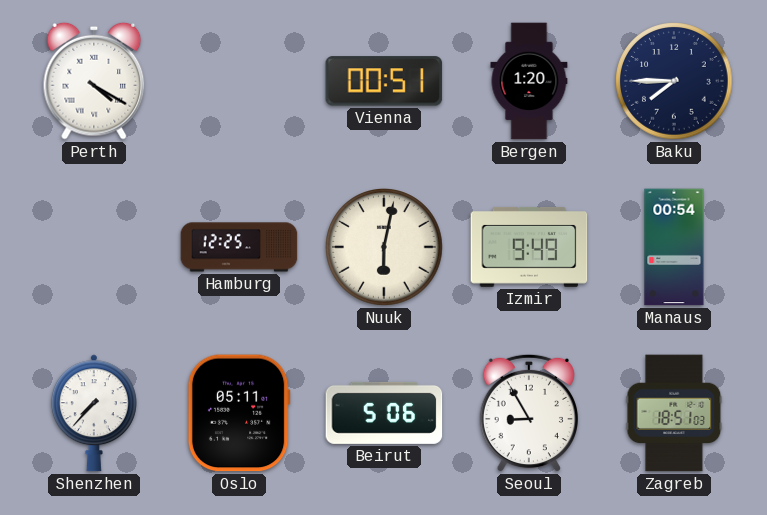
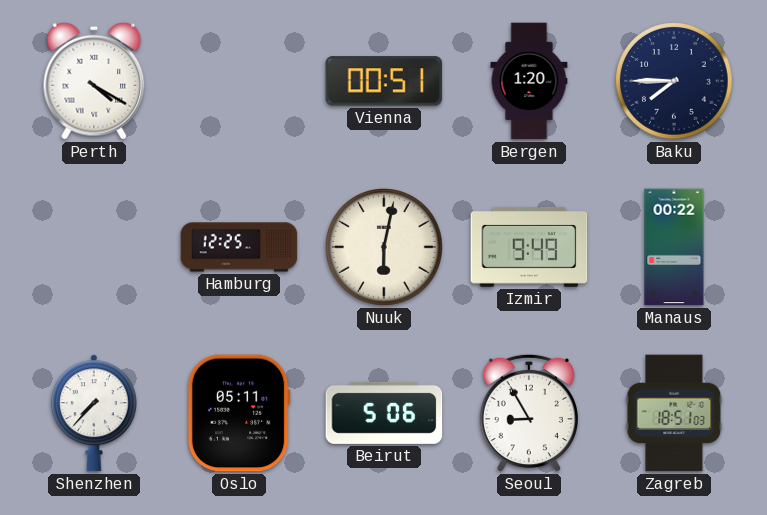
Manaus: 00:54 -> 00:22 (674, 247)
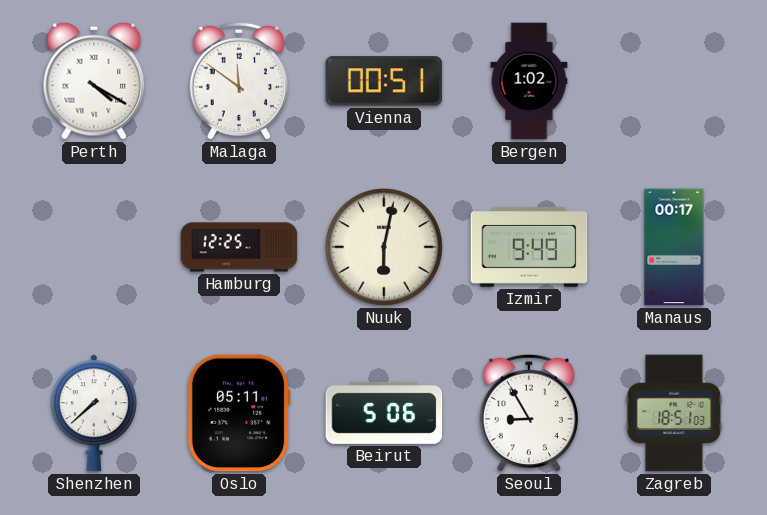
Malaga: none -> 11:51 (239, 81)
Bergen: 1:20 -> 1:02 (529, 81)
Baku: 7:45 -> none (675, 82)
Manaus: 00:22 -> 00:17 (674, 247)
Shenzhen: 7:37 -> 7:38 (94, 413)
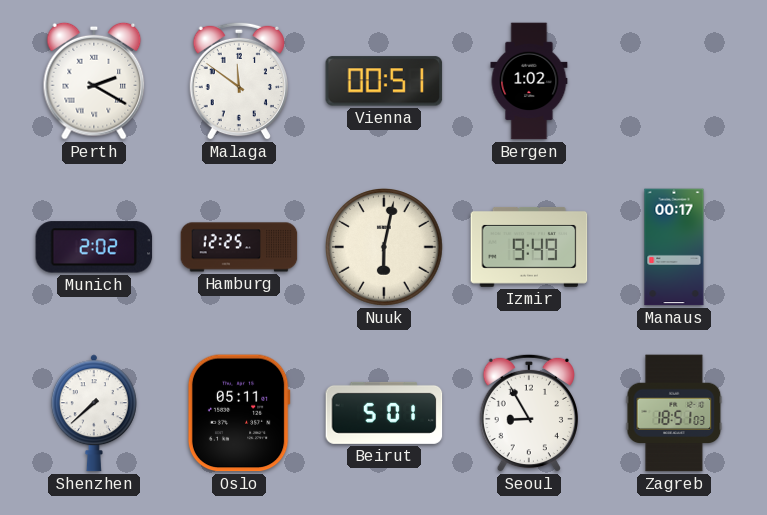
Perth: 4:20 -> 2:20 (94, 81)
Munich: none -> 2:02 (94, 247)
Beirut: 5:06 -> 5:01 (384, 413)
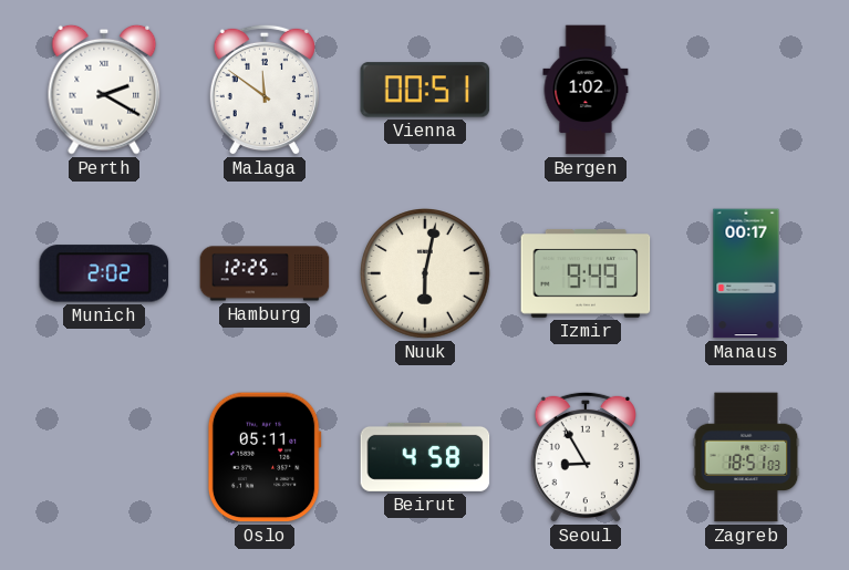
Shenzhen: 7:38 -> none (94, 413)
Beirut: 5:01 -> 4:58 (425, 457)
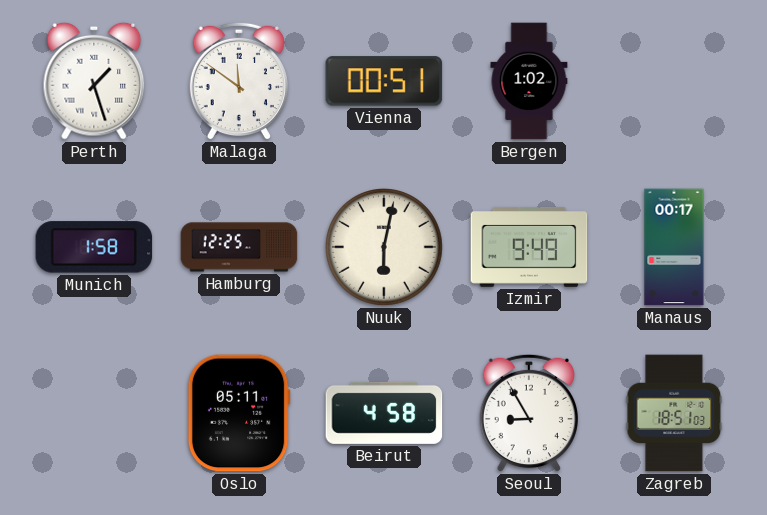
Perth: 2:20 -> 1:27 (94, 81)
Munich: 2:02 -> 1:58 (94, 247)
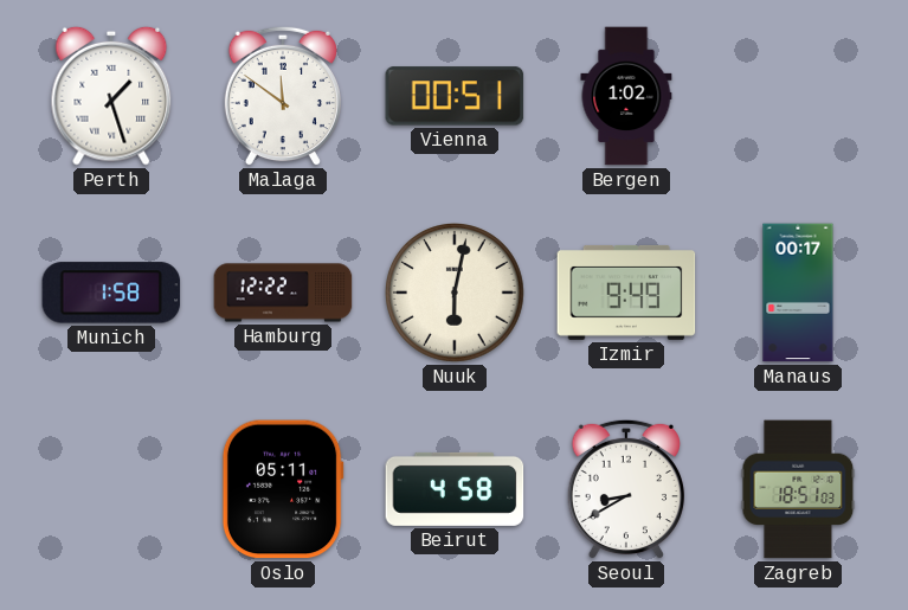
Hamburg: 12:25 -> 12:22 (283, 293)
Seoul: 8:55 -> 8:40 (626, 489)
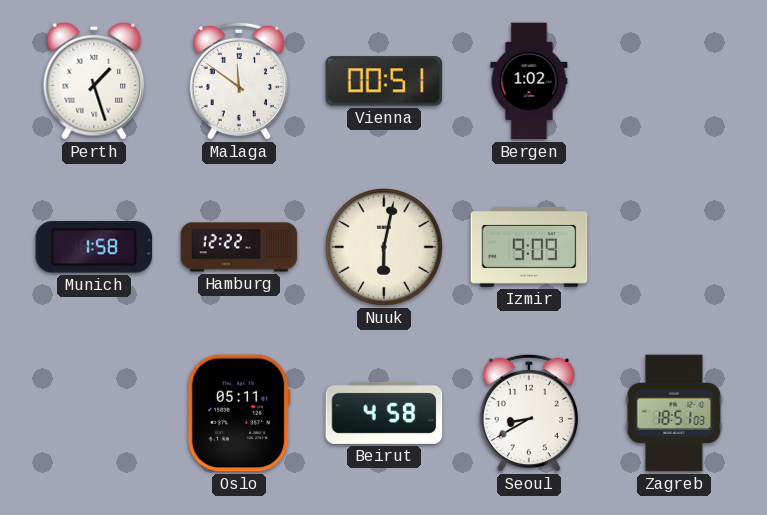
Izmir: 9:49 -> 9:09 (529, 247)
Manaus: 00:17 -> none (798, 293)
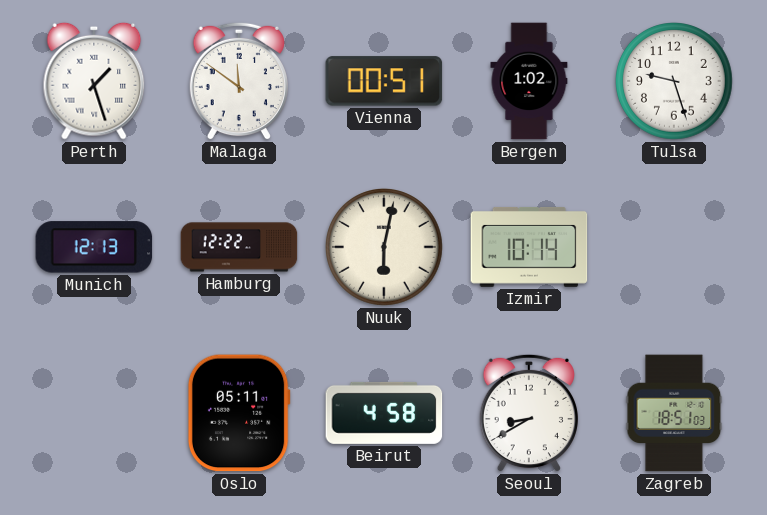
Tulsa: none -> 9:27 (675, 82)
Munich: 1:58 -> 12:13 (94, 247)
Izmir: 9:09 -> 10:14 (529, 247)
